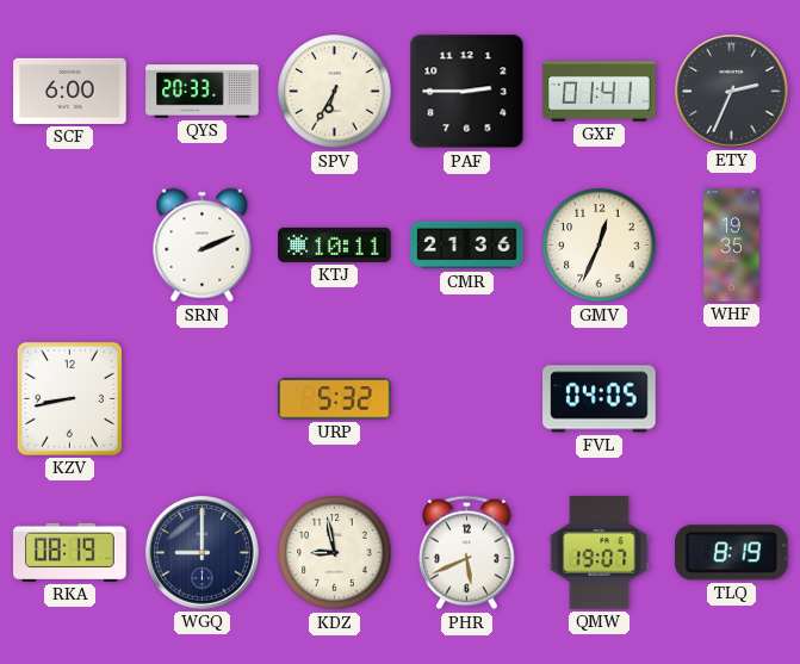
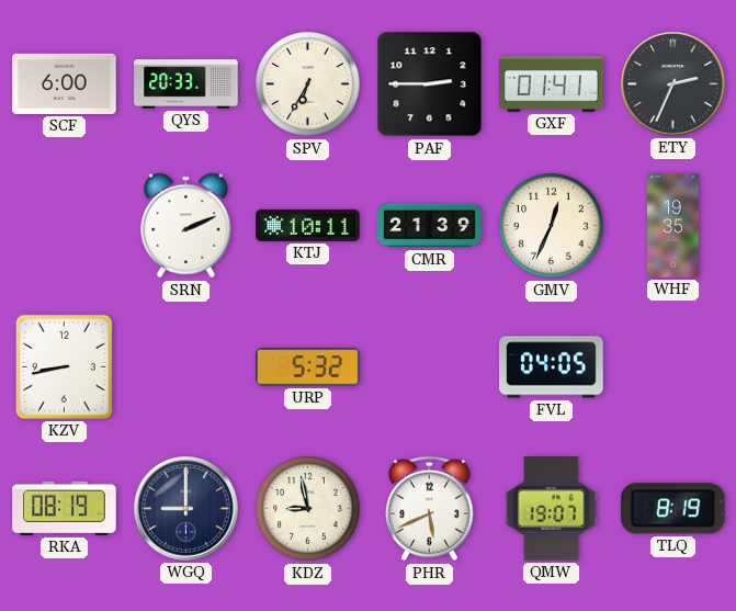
CMR: 21:36 -> 21:39 (430, 226)
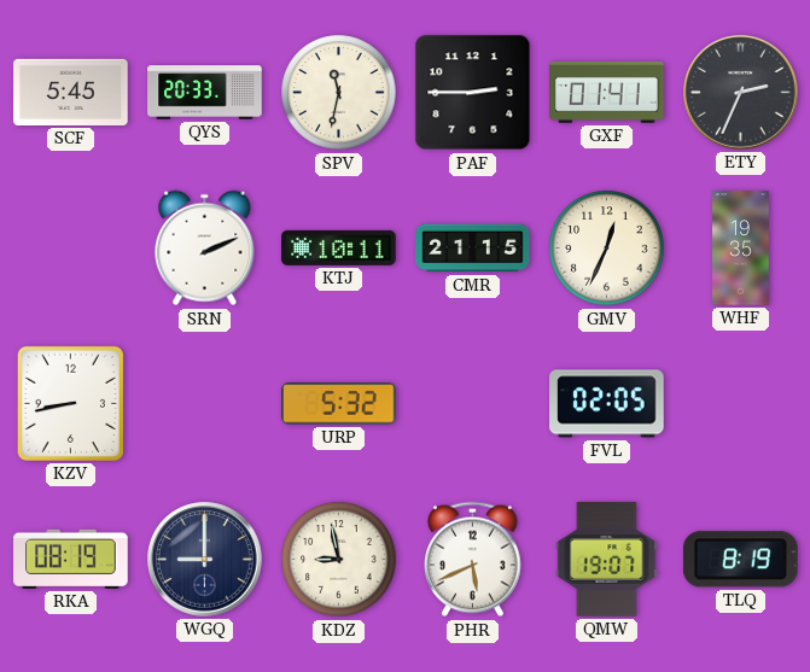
SCF: 6:00 -> 5:45 (71, 92)
SPV: 6:35 -> 11:32 (339, 93)
CMR: 21:39 -> 21:15 (473, 249)
FVL: 04:05 -> 02:05 (607, 404)
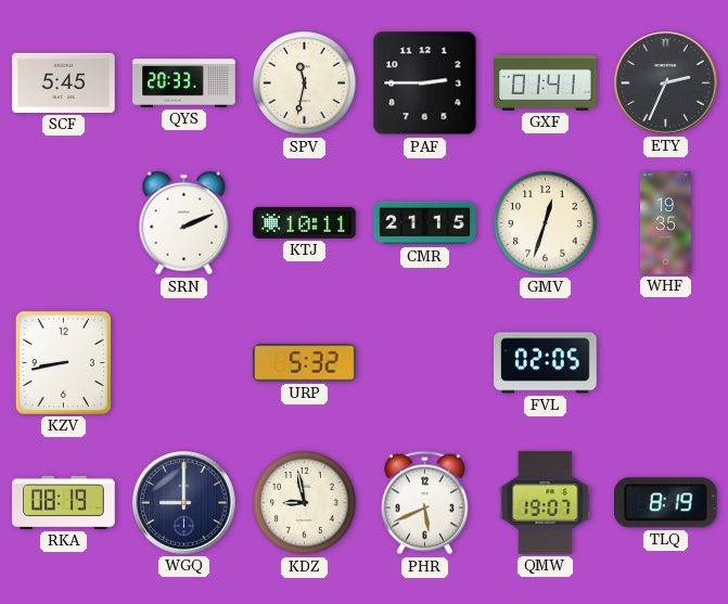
GMV: 12:34 -> 12:33 (546, 223)
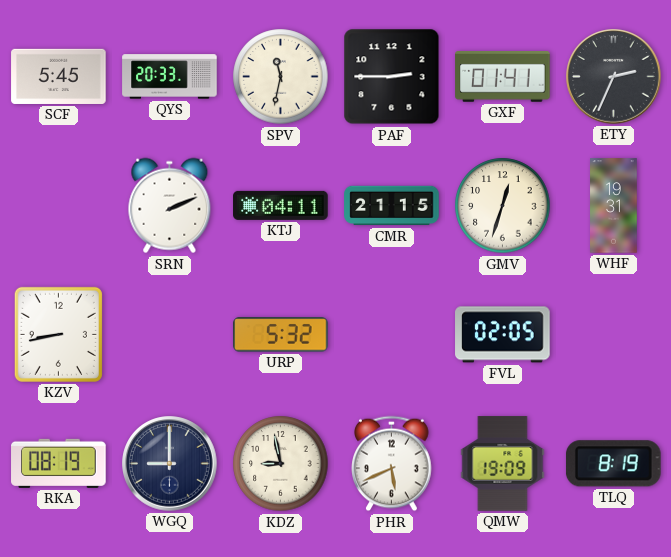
KTJ: 10:11 -> 04:11 (281, 205)
WHF: 19:35 -> 19:31 (614, 206)
QMW: 19:07 -> 19:09 (503, 464)
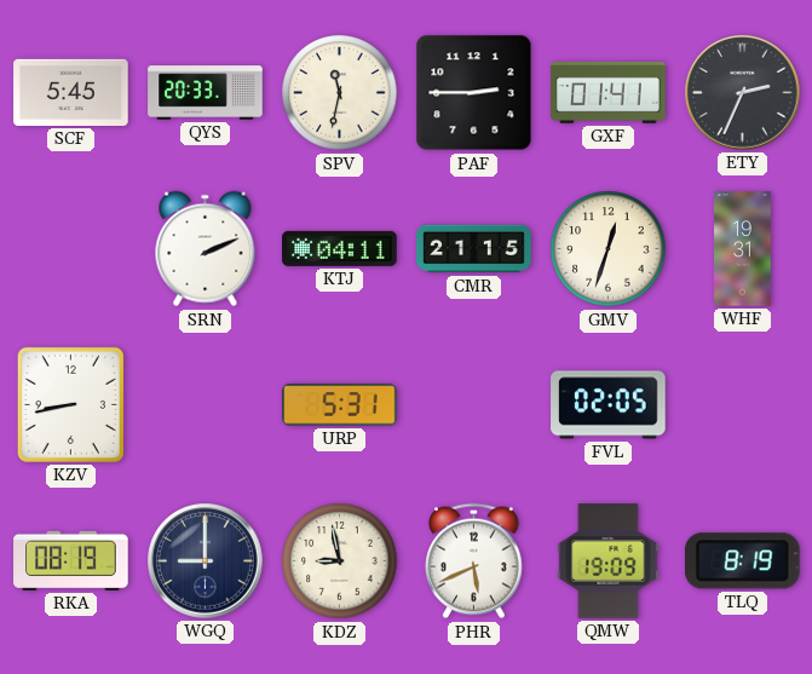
URP: 5:32 -> 5:31 (340, 405)
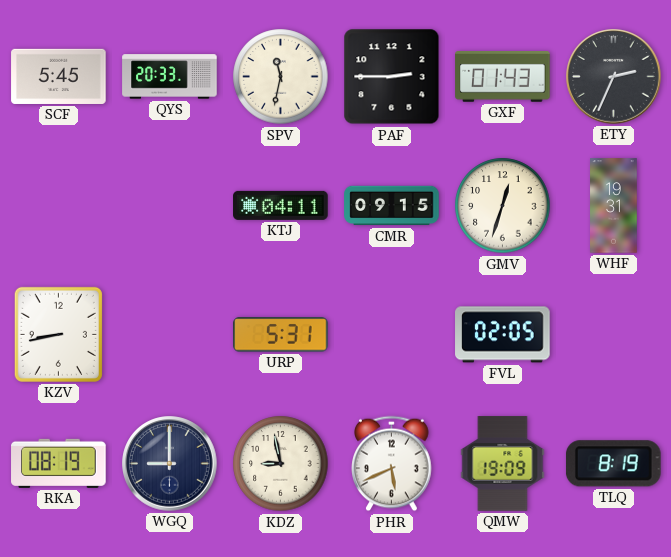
GXF: 01:41 -> 01:43 (503, 77)
SRN: 2:11 -> none (206, 249)
CMR: 21:15 -> 09:15 (392, 206)
